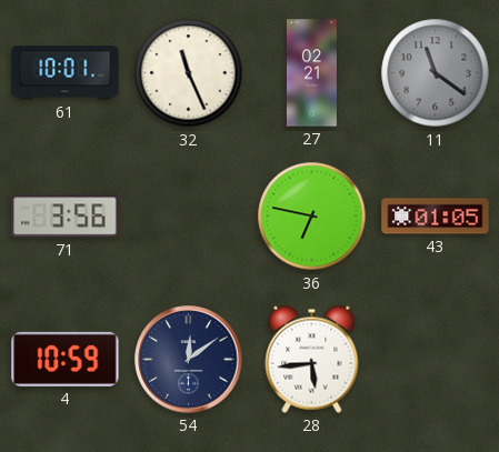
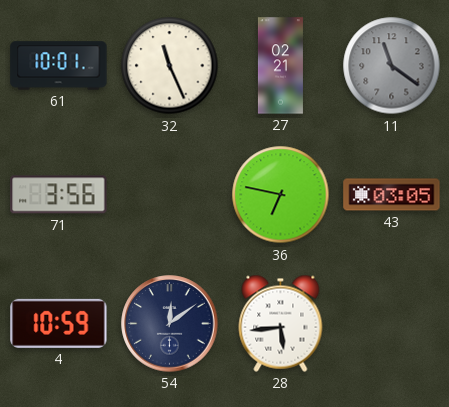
43: 01:05 -> 03:05 (392, 195)
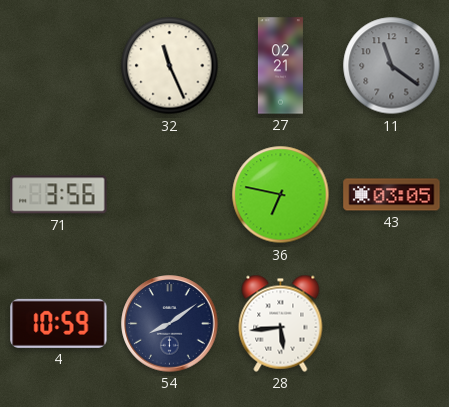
61: 10:01 -> none (59, 66)
54: 12:09 -> 8:09 (170, 324)
